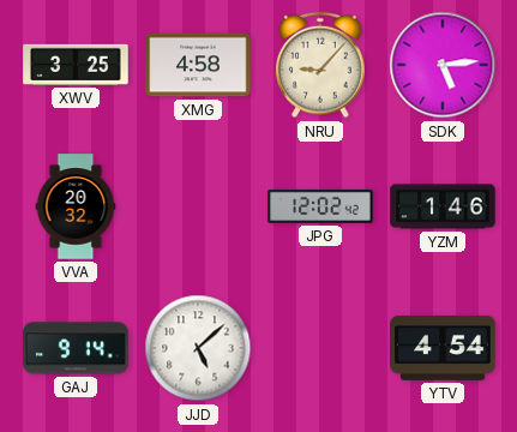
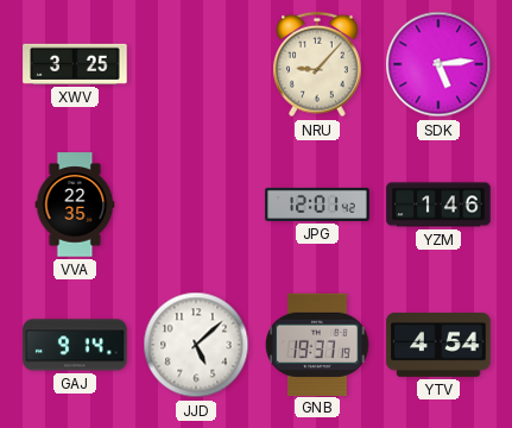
XMG: 4:58 -> none (198, 65)
VVA: 20:32 -> 22:35 (75, 204)
JPG: 12:02 -> 12:01 (317, 204)
GNB: none -> 19:37 (317, 344)
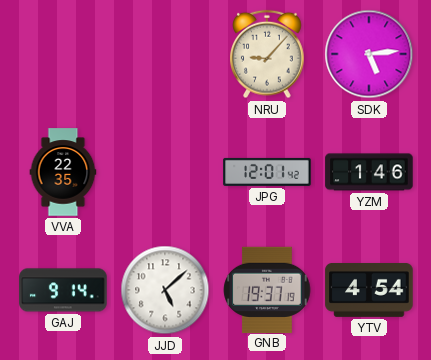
XWV: 3:25 -> none (75, 64)
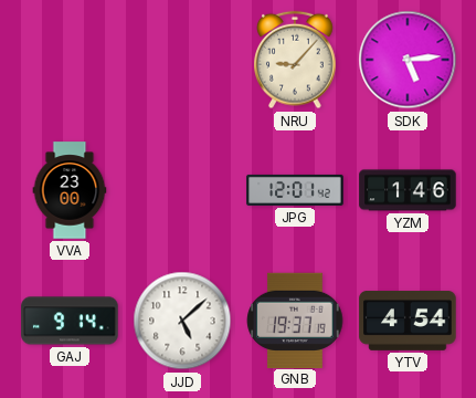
VVA: 22:35 -> 23:00 (70, 190)
